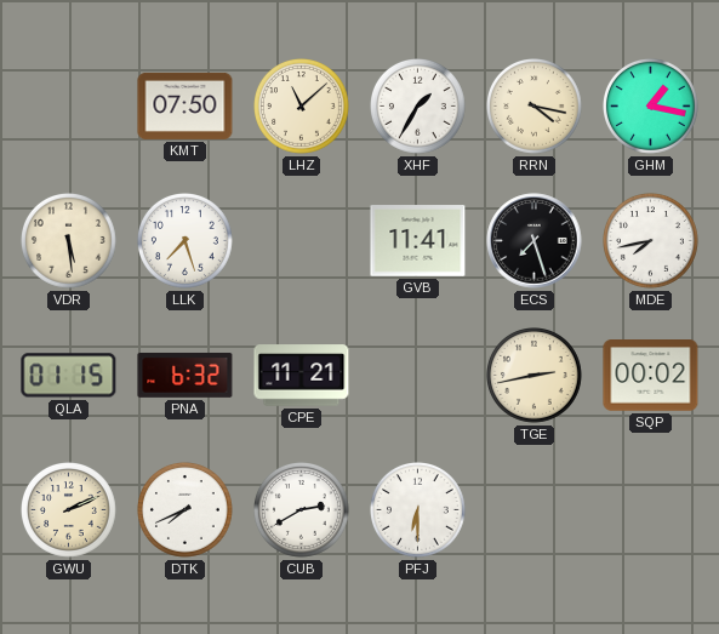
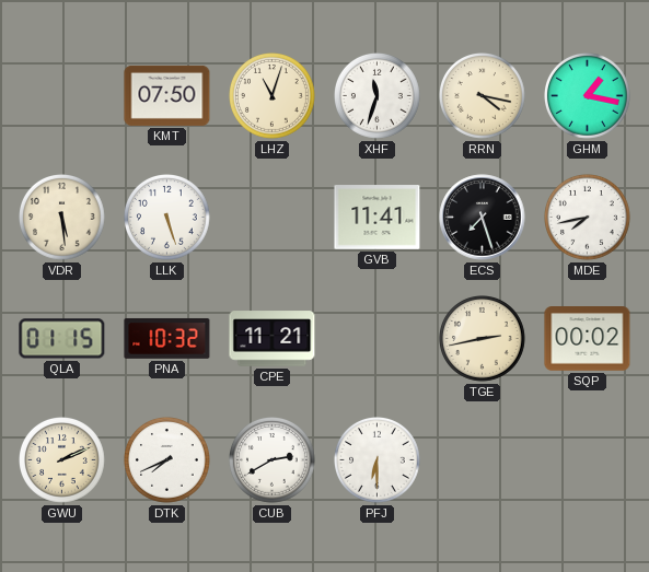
LHZ: 11:08 -> 11:03 (273, 96)
XHF: 1:35 -> 11:33 (378, 96)
LLK: 7:27 -> 5:27 (167, 218)
PNA: 6:32 -> 10:32 (167, 338)
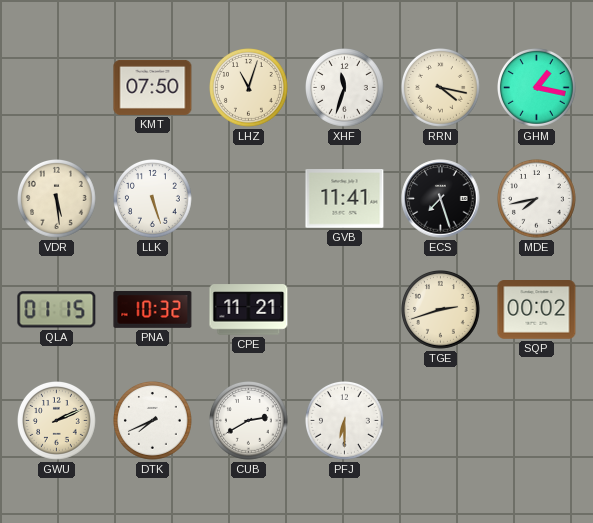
TGE: 2:43 -> 2:42 (441, 310)
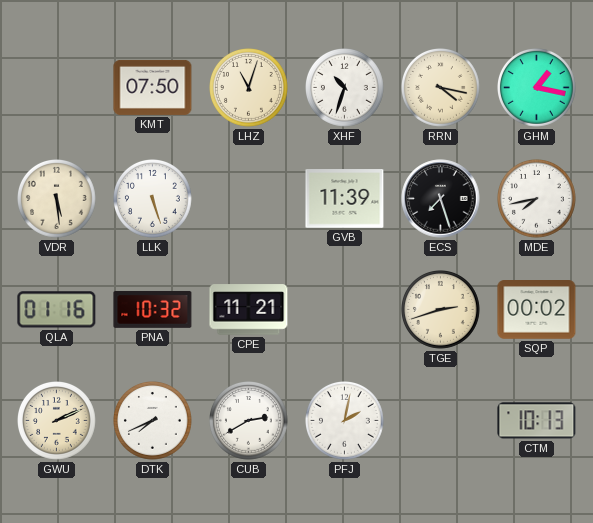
XHF: 11:33 -> 10:33 (345, 88)
GVB: 11:41 -> 11:39 (345, 199)
QLA: 01:15 -> 01:16 (57, 310)
PFJ: 6:30 -> 2:02 (345, 421)
CTM: none -> 10:13 (537, 421)
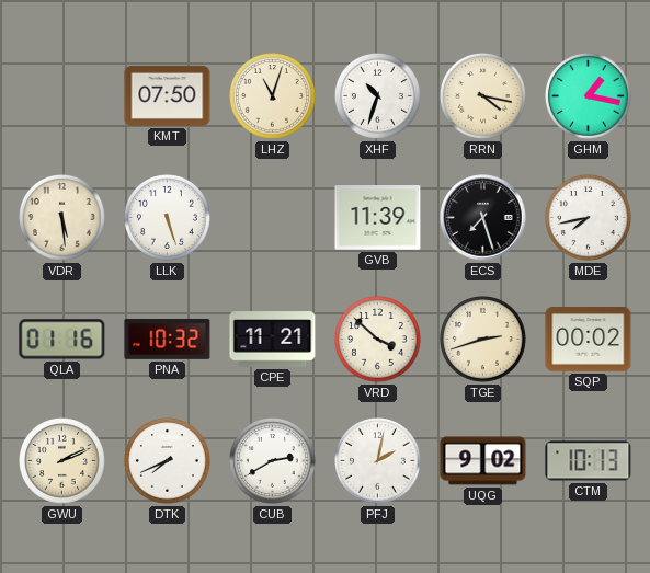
VRD: none -> 3:52 (378, 340)
UQG: none -> 9:02 (483, 461)
